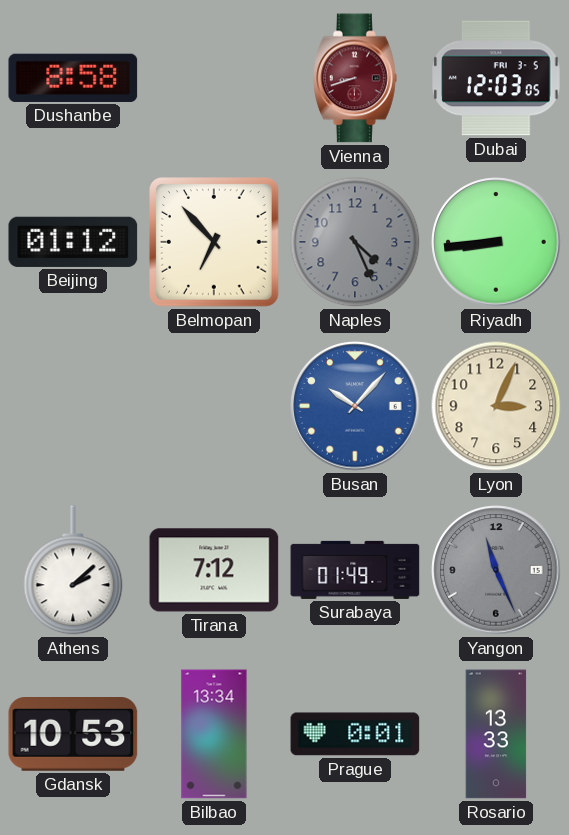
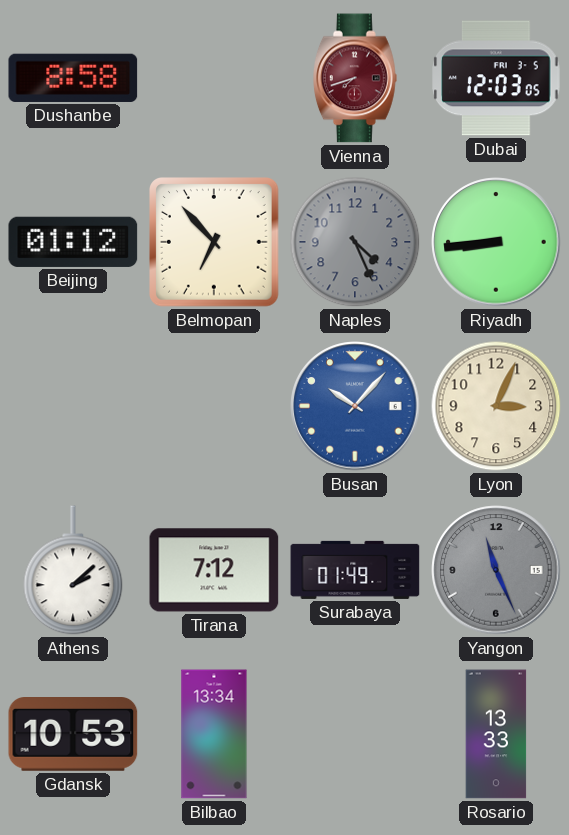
Vienna: 8:42 -> 7:42 (356, 78)
Prague: 0:01 -> none (355, 734)
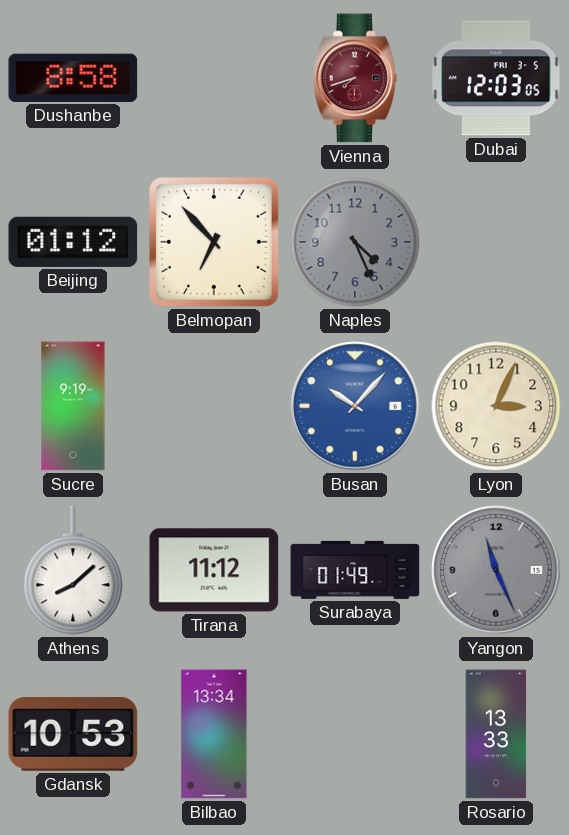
Riyadh: 8:44 -> none (496, 242)
Sucre: none -> 9:19 (73, 406)
Athens: 2:08 -> 8:08 (73, 570)
Tirana: 7:12 -> 11:12 (214, 570)
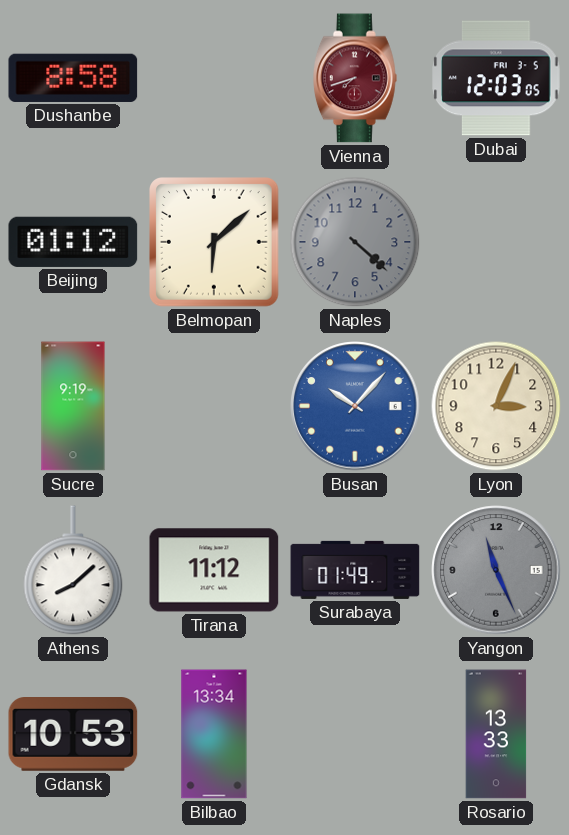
Belmopan: 6:53 -> 6:08 (215, 243)
Naples: 4:26 -> 4:22 (355, 242)
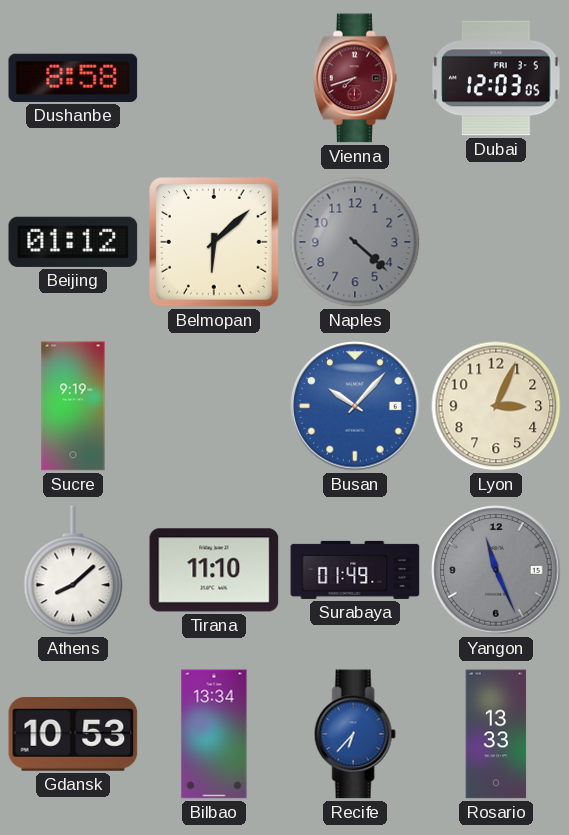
Tirana: 11:12 -> 11:10 (214, 570)
Recife: none -> 6:37 (355, 734)
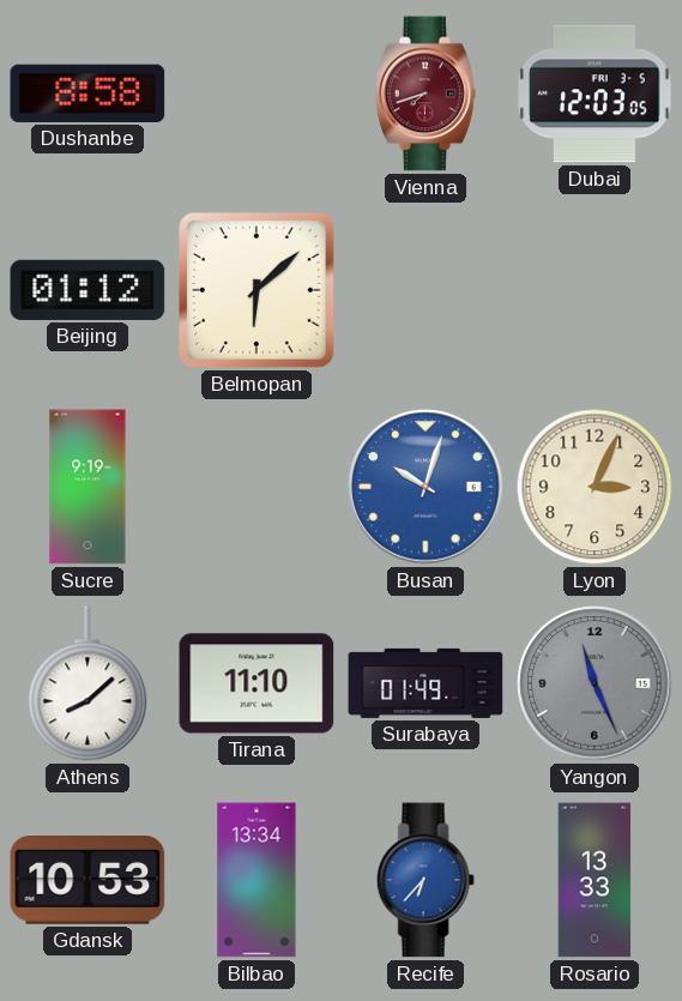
Naples: 4:22 -> none (355, 242)
Busan: 10:07 -> 10:03 (426, 487)
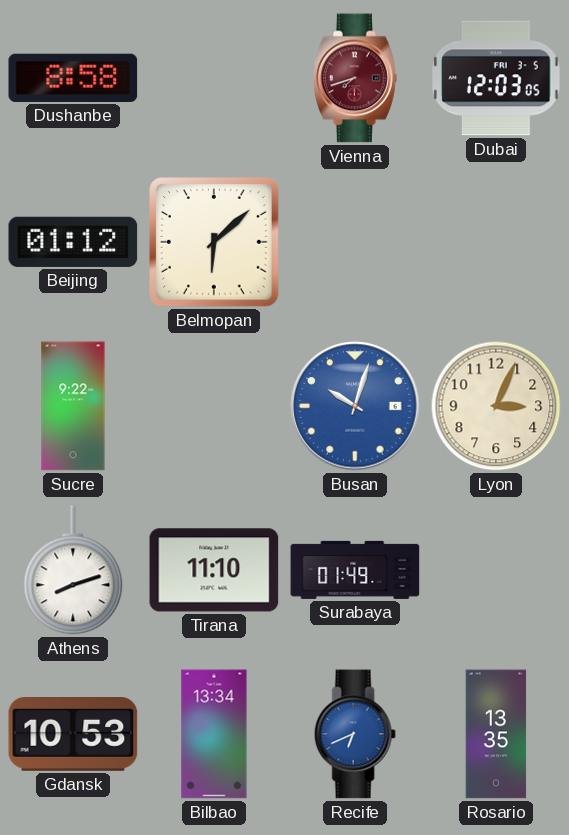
Sucre: 9:19 -> 9:22 (73, 406)
Athens: 8:08 -> 8:12 (73, 570)
Yangon: 11:26 -> none (595, 683)
Recife: 6:37 -> 6:41 (355, 734)
Rosario: 13:33 -> 13:35 (496, 734)
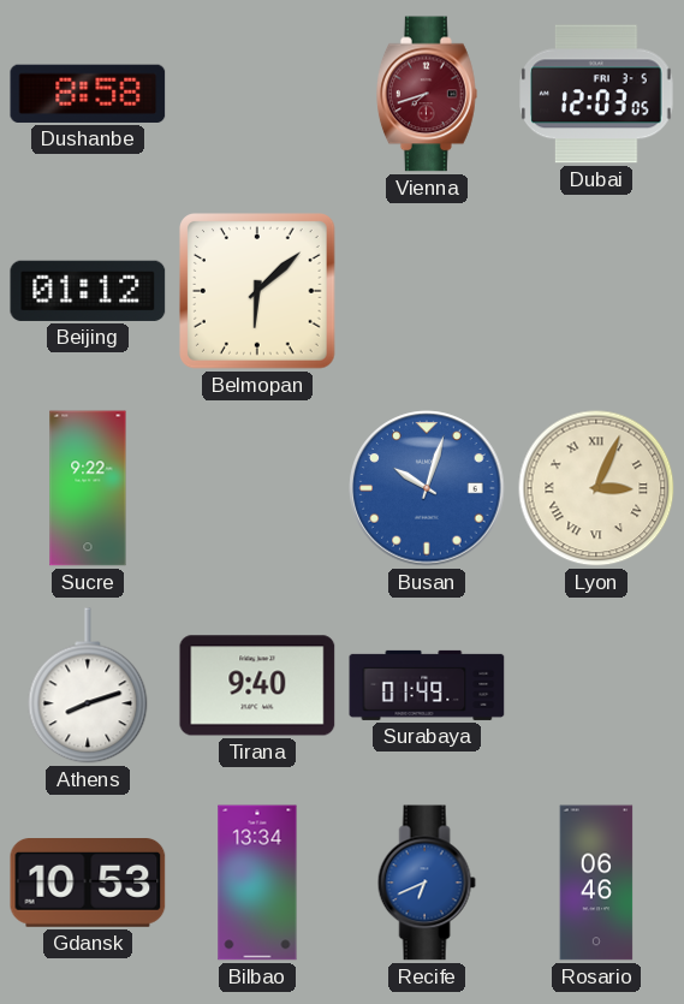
Lyon numerals: Arabic -> Roman (596, 488)
Tirana: 11:10 -> 9:40 (257, 685)
Rosario: 13:35 -> 06:46 (596, 883)
